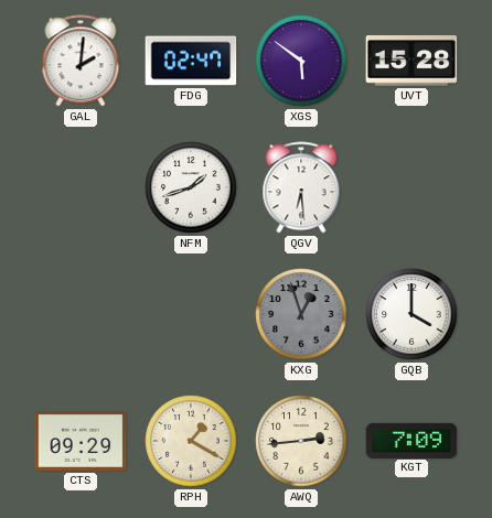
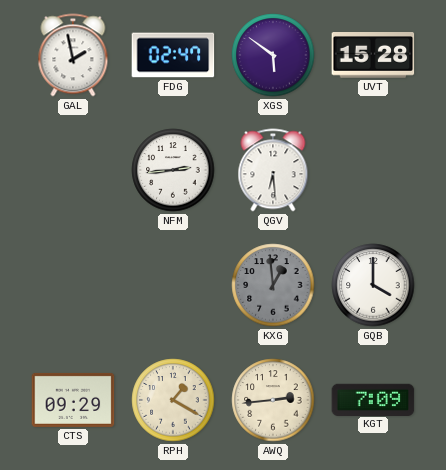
GAL: 2:01 -> 1:58 (73, 55)
NFM: 1:42 -> 2:44 (173, 170)
KXG: 12:57 -> 12:59 (273, 285)
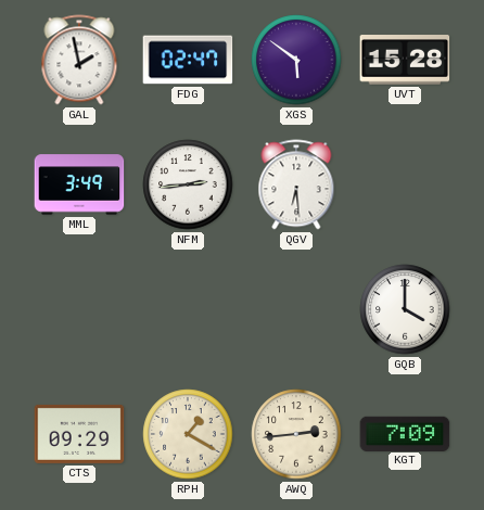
MML: none -> 3:49 (79, 184)
KXG: 12:59 -> none (273, 285)
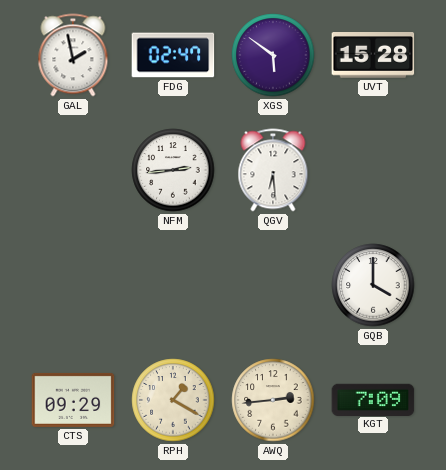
MML: 3:49 -> none (79, 184)
